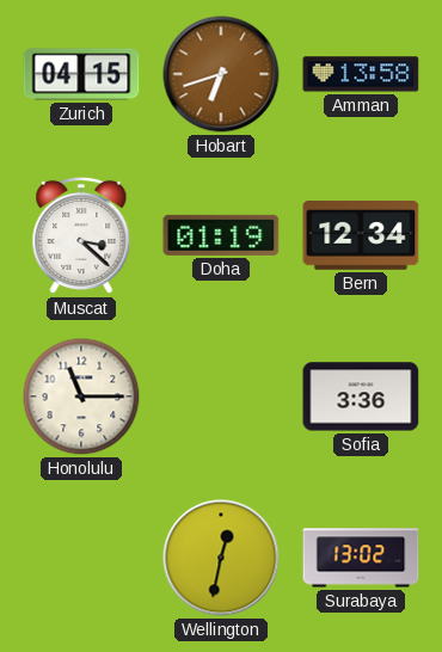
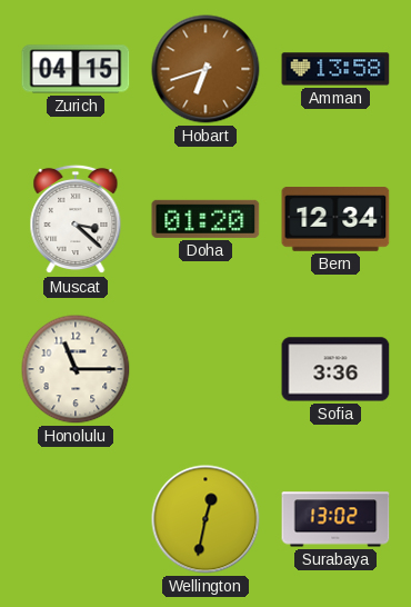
Doha: 01:19 -> 01:20 (205, 219)
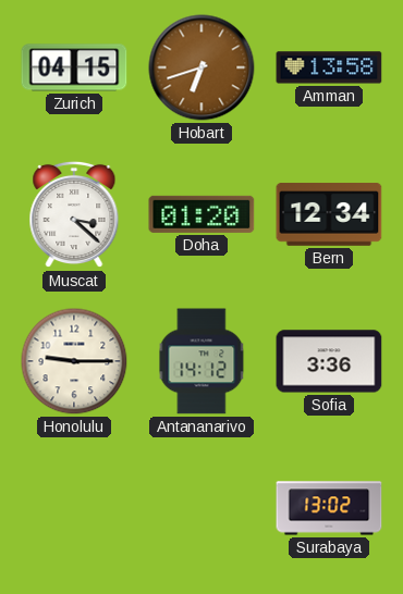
Honolulu: 11:15 -> 9:15 (74, 361)
Antananarivo: none -> 14:12 (201, 361)
Wellington: 12:32 -> none (205, 519)
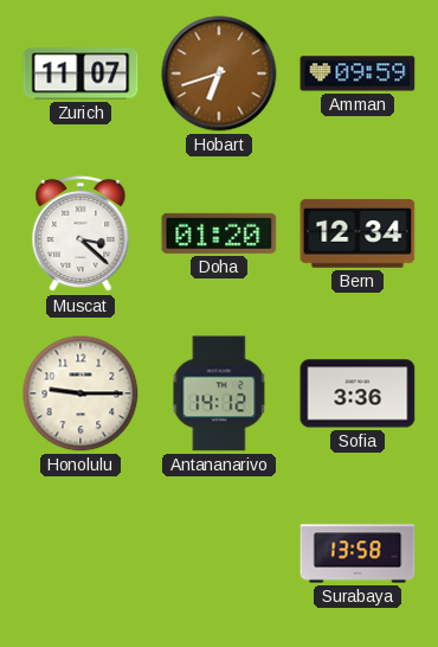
Zurich: 04:15 -> 11:07 (80, 73)
Amman: 13:58 -> 09:59 (358, 73)
Surabaya: 13:02 -> 13:58 (358, 553)
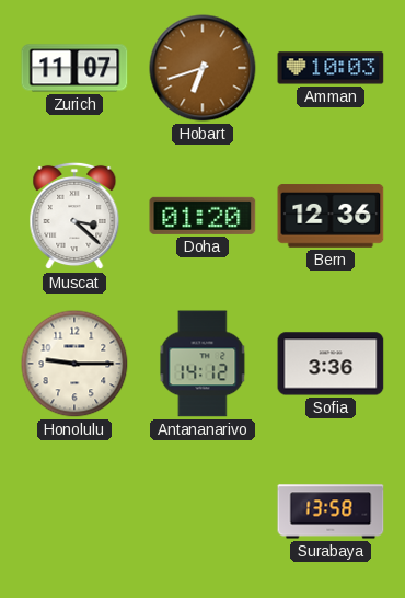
Amman: 09:59 -> 10:03 (331, 68)
Bern: 12:34 -> 12:36 (331, 216)
